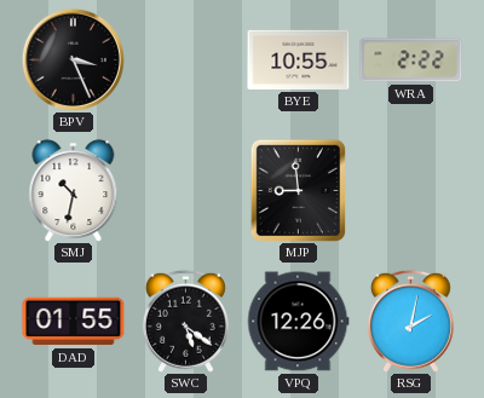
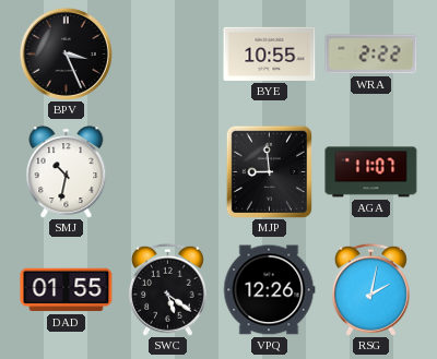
AGA: none -> 11:07 (371, 172)
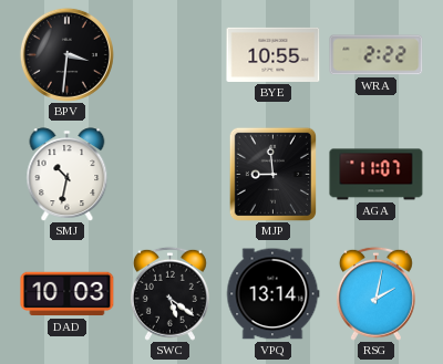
BPV: 3:26 -> 3:31 (66, 54)
DAD: 01:55 -> 10:03 (68, 294)
VPQ: 12:26 -> 13:14 (272, 294)
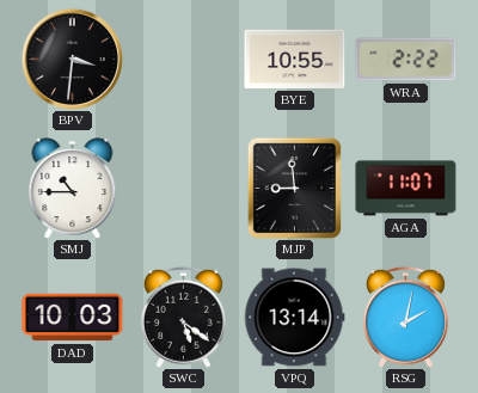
SMJ: 10:32 -> 10:45 (73, 188)
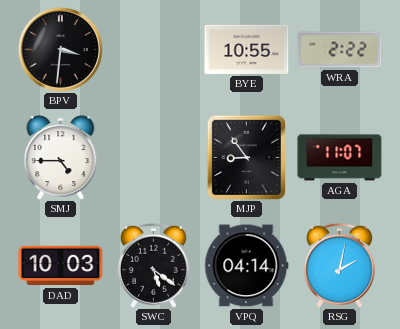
SMJ: 10:45 -> 4:45 (61, 157)
MJP: 8:59 -> 8:54 (246, 157)
VPQ: 13:14 -> 04:14 (246, 266)
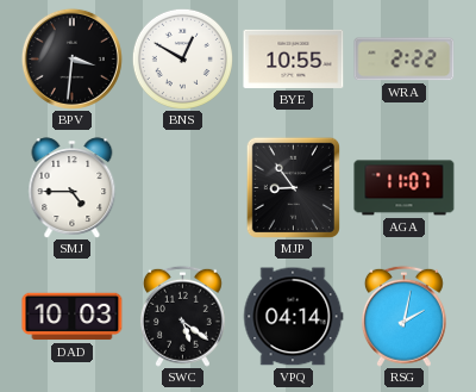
BNS: none -> 12:50 (182, 58)
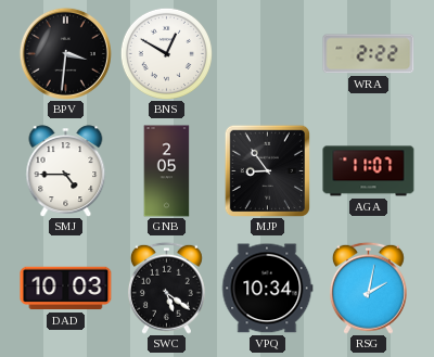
BYE: 10:55 -> none (294, 58)
GNB: none -> 2:05 (167, 171)
VPQ: 04:14 -> 10:34 (267, 289)
